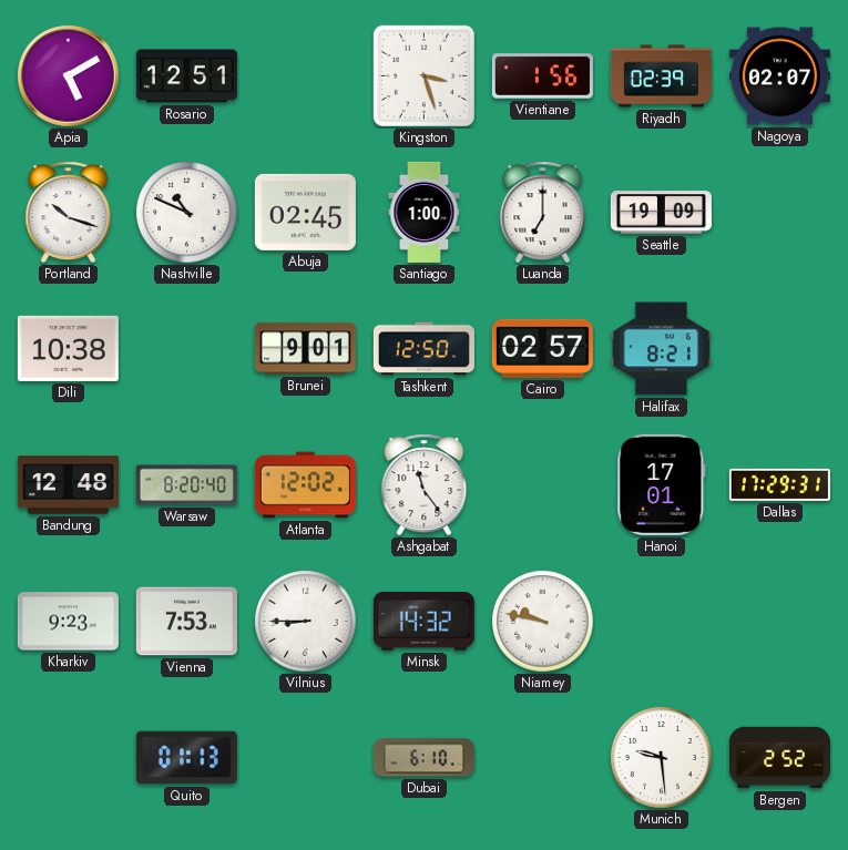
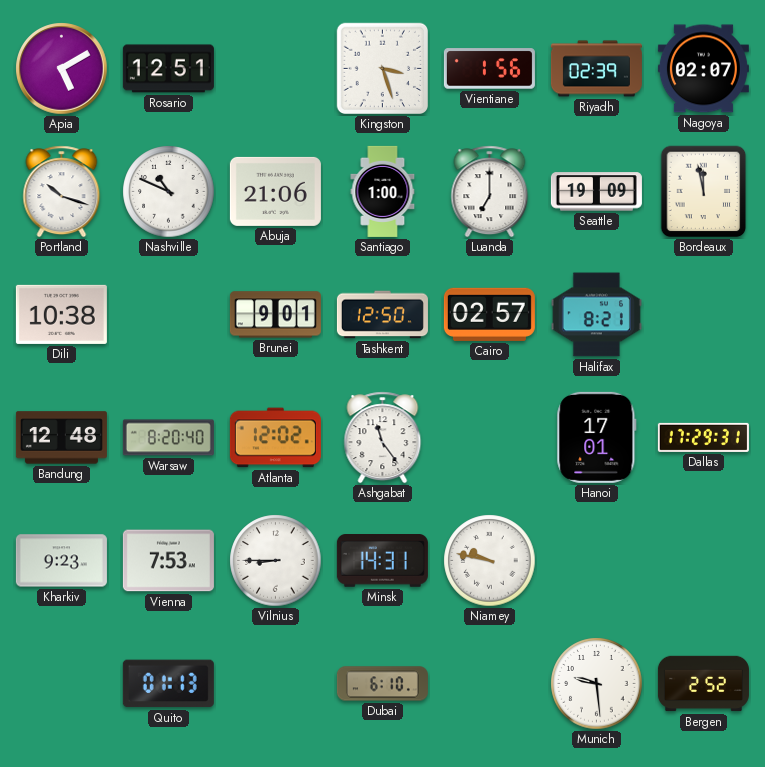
Abuja: 02:45 -> 21:06 (275, 191)
Bordeaux: none -> 11:58 (704, 192)
Minsk: 14:32 -> 14:31 (382, 561)
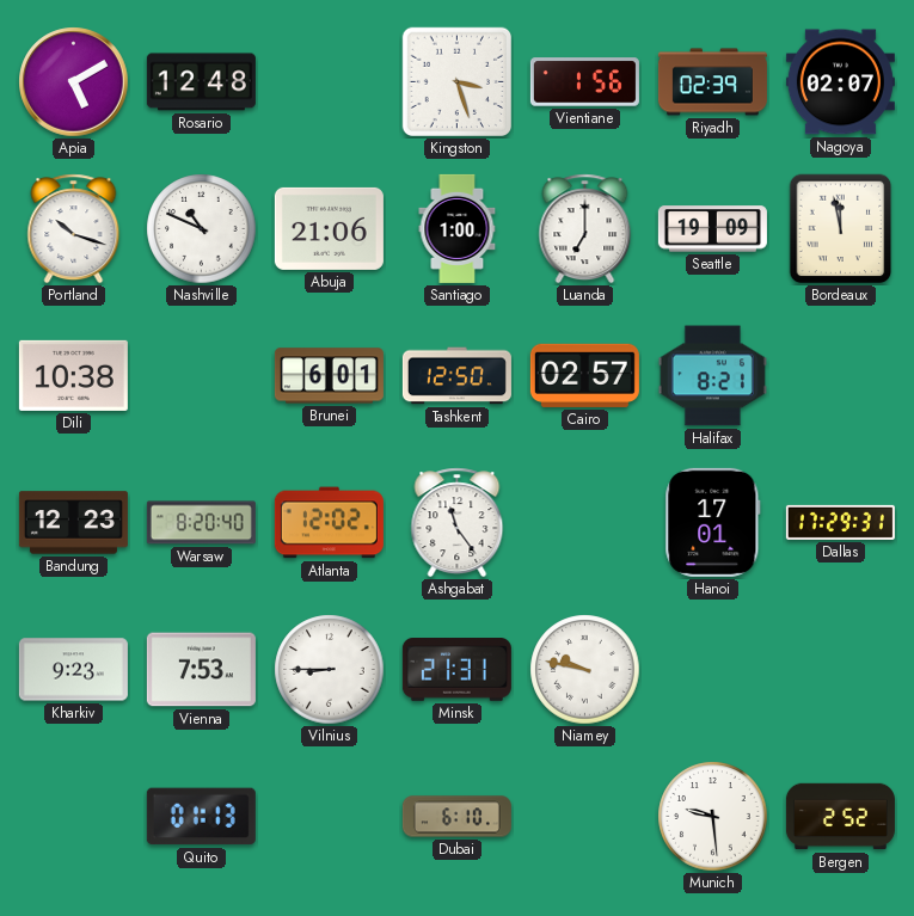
Rosario: 12:51 -> 12:48 (201, 82)
Brunei: 9:01 -> 6:01 (329, 376)
Bandung: 12:48 -> 12:23 (73, 523)
Minsk: 14:31 -> 21:31 (456, 670)
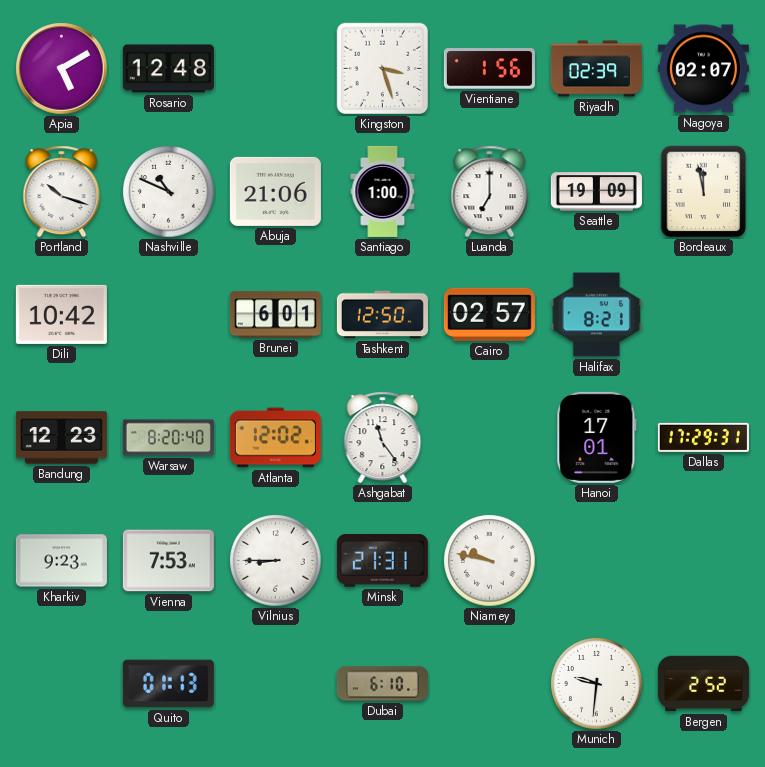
Dili: 10:38 -> 10:42 (61, 314)
Munich: 9:29 -> 9:31 (597, 684)
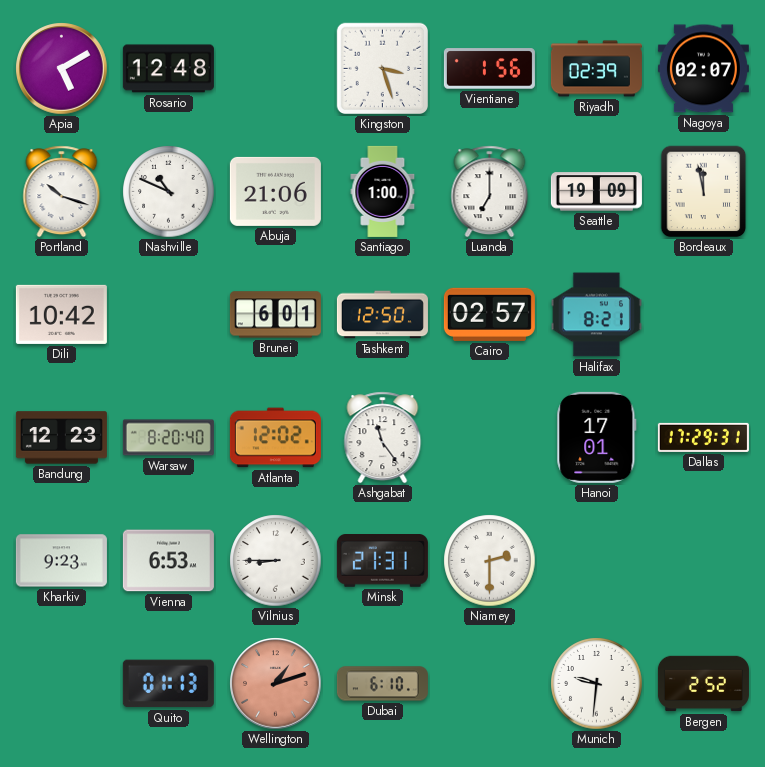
Vienna: 7:53 -> 6:53 (168, 561)
Niamey: 9:47 -> 2:30 (490, 561)
Wellington: none -> 1:12 (276, 684)
